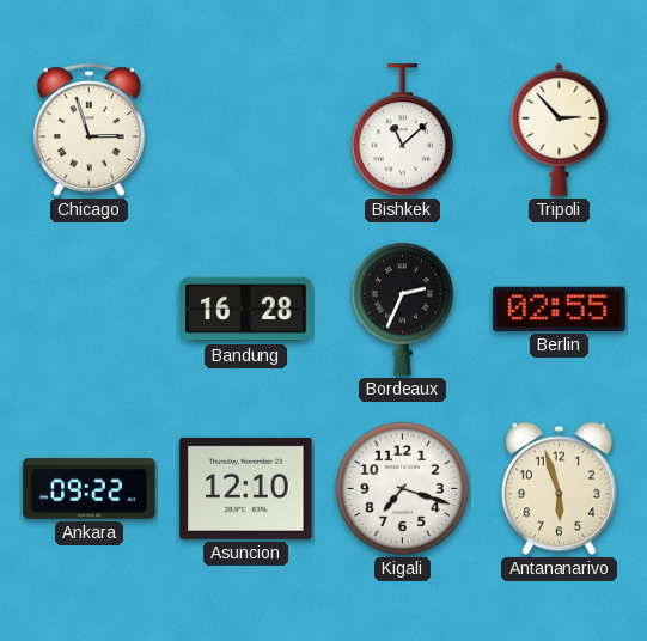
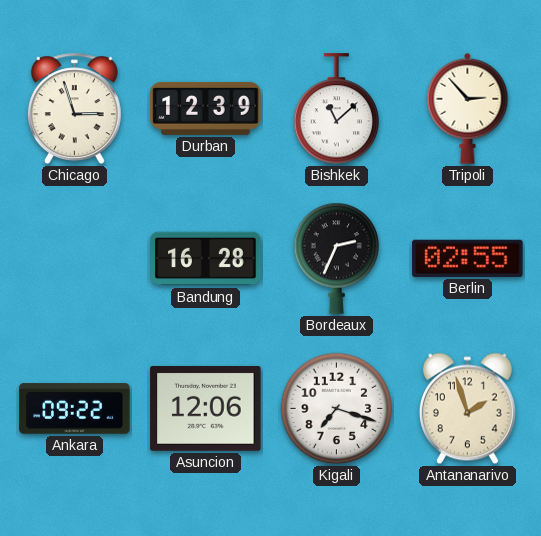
Durban: none -> 12:39 (206, 108)
Asuncion: 12:10 -> 12:06 (206, 408)
Antananarivo: 5:57 -> 1:57 (467, 409)
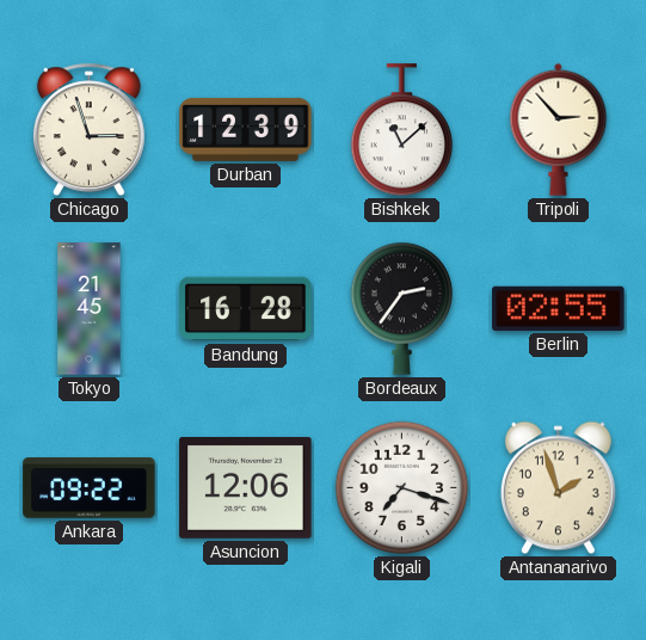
Tokyo: none -> 21:45 (90, 309)
Bordeaux: 2:34 -> 2:36 (402, 308)
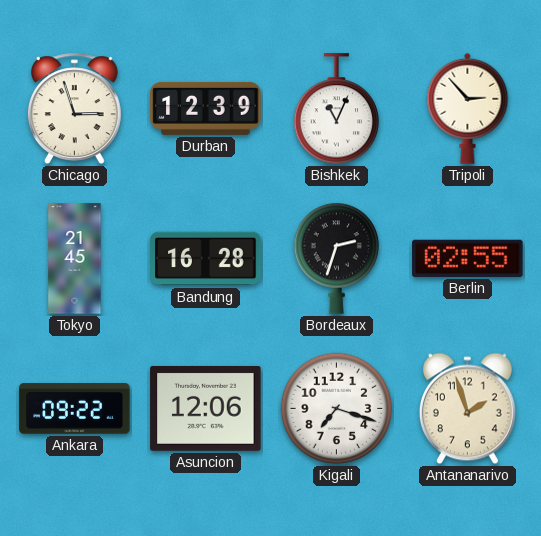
Bishkek: 11:08 -> 11:04 (337, 109)
Bordeaux: 2:36 -> 2:33 (337, 258)
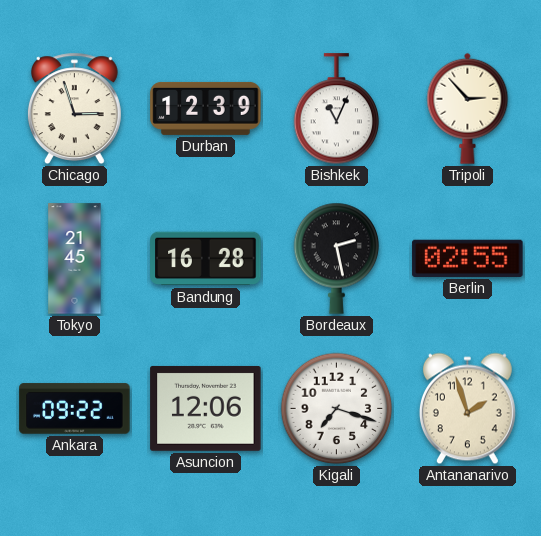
Bordeaux: 2:33 -> 2:28 (337, 258)
